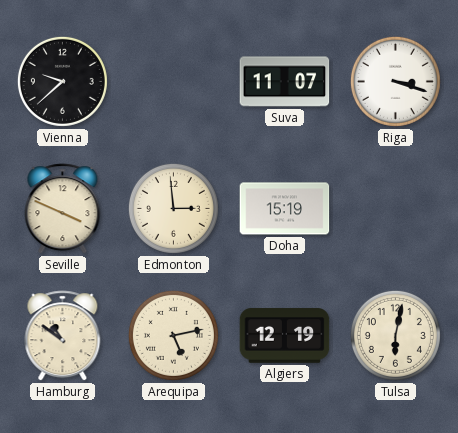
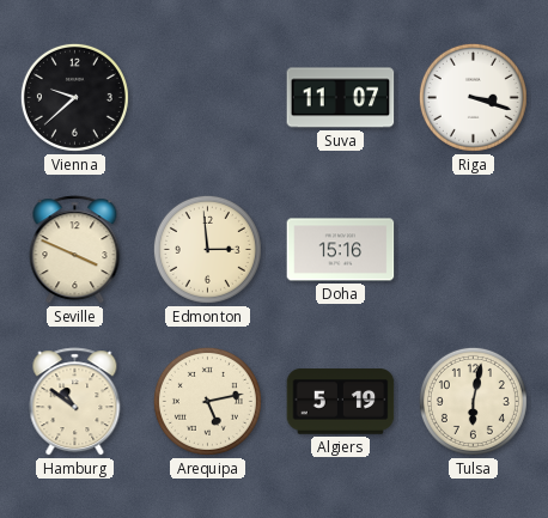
Doha: 15:19 -> 15:16 (341, 250)
Algiers: 12:19 -> 5:19 (341, 402)
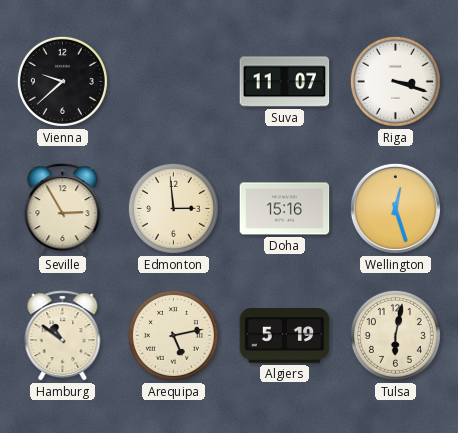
Seville: 3:49 -> 2:55 (63, 209)
Wellington: none -> 12:27 (395, 208)
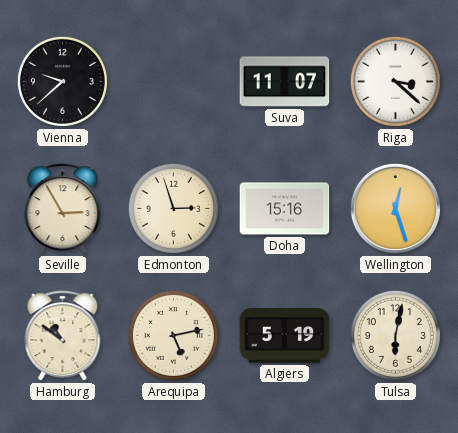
Riga: 3:18 -> 3:22 (395, 81)
Edmonton: 2:59 -> 2:57 (173, 208)
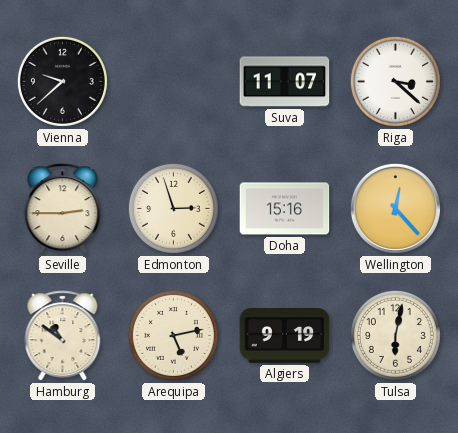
Seville: 2:55 -> 2:45 (63, 209)
Wellington: 12:27 -> 12:23 (395, 208)
Algiers: 5:19 -> 9:19 (285, 336)
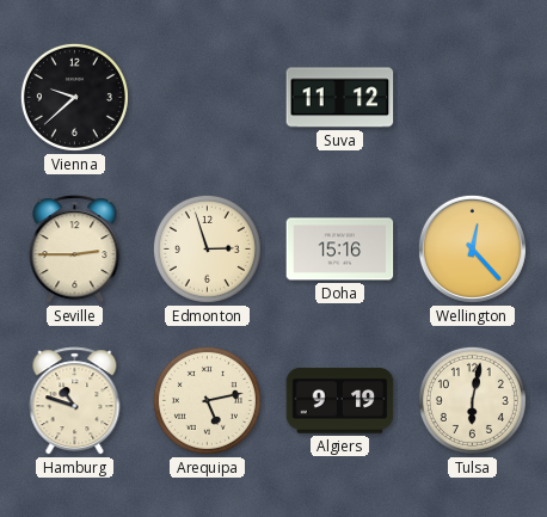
Suva: 11:07 -> 11:12 (340, 98)
Riga: 3:22 -> none (395, 81)
Hamburg: 10:51 -> 10:48 (75, 401)
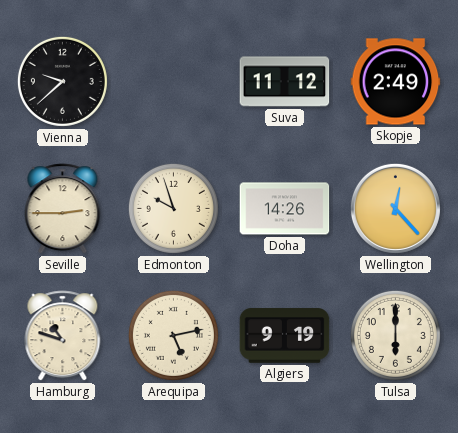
Skopje: none -> 2:49 (396, 82)
Edmonton: 2:57 -> 9:57 (173, 208)
Doha: 15:16 -> 14:26 (285, 209)
Tulsa: 6:02 -> 6:00 (395, 335)
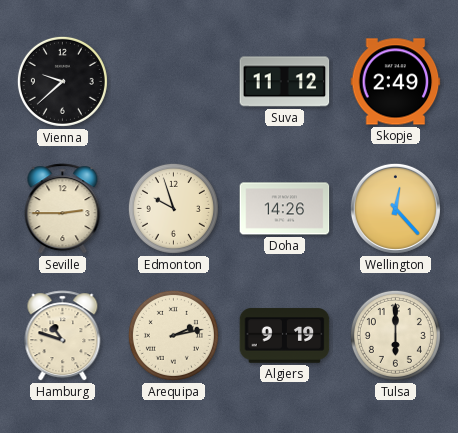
Arequipa: 5:13 -> 2:13 (173, 335)
